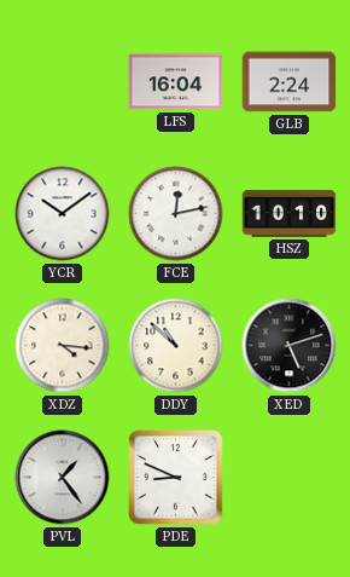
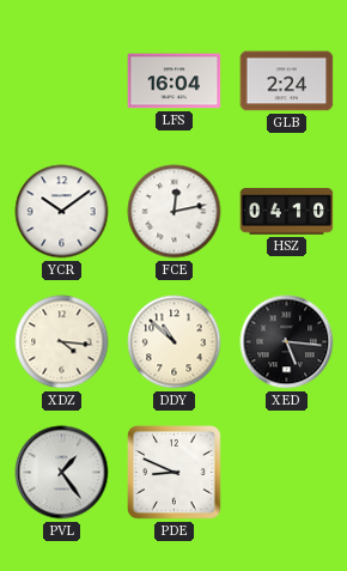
HSZ: 10:10 -> 04:10 (287, 212)
XED: 5:12 -> 5:16 (287, 342)
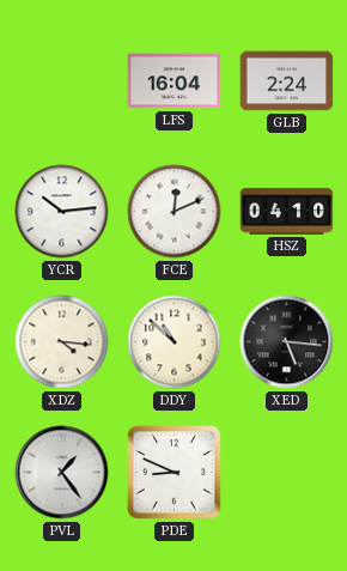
YCR: 10:09 -> 10:14 (62, 212)
FCE: 12:13 -> 12:11 (175, 212)
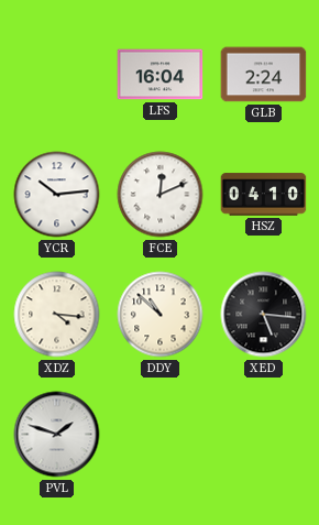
PVL: 1:24 -> 1:48 (57, 435)
PDE: 8:49 -> none (175, 473)
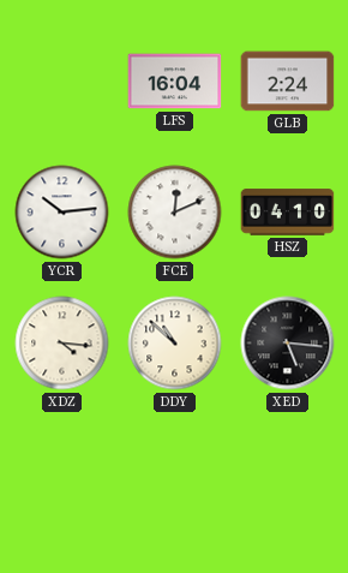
PVL: 1:48 -> none (57, 435)
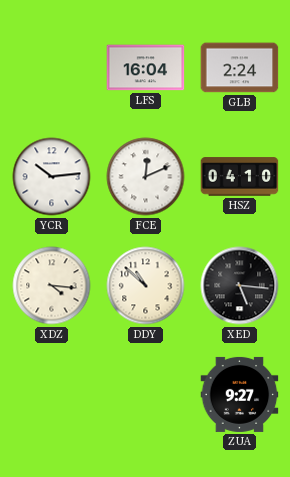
ZUA: none -> 9:27 (240, 394)
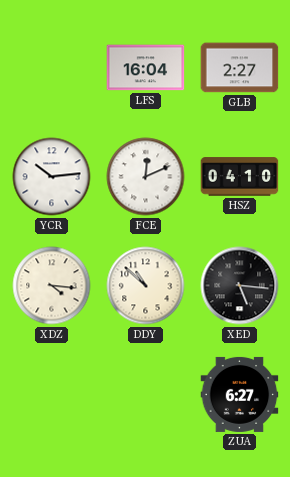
GLB: 2:24 -> 2:27 (240, 68)
ZUA: 9:27 -> 6:27 (240, 394)
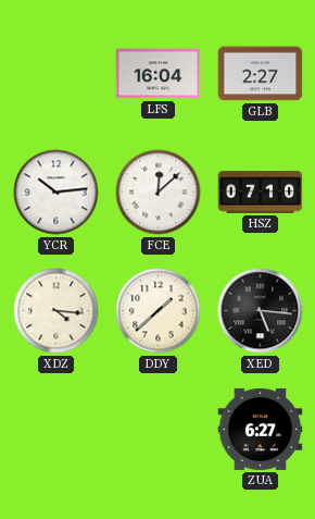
FCE: 12:11 -> 12:08 (159, 193)
HSZ: 04:10 -> 07:10 (261, 193)
DDY: 10:52 -> 1:38 (159, 311)
